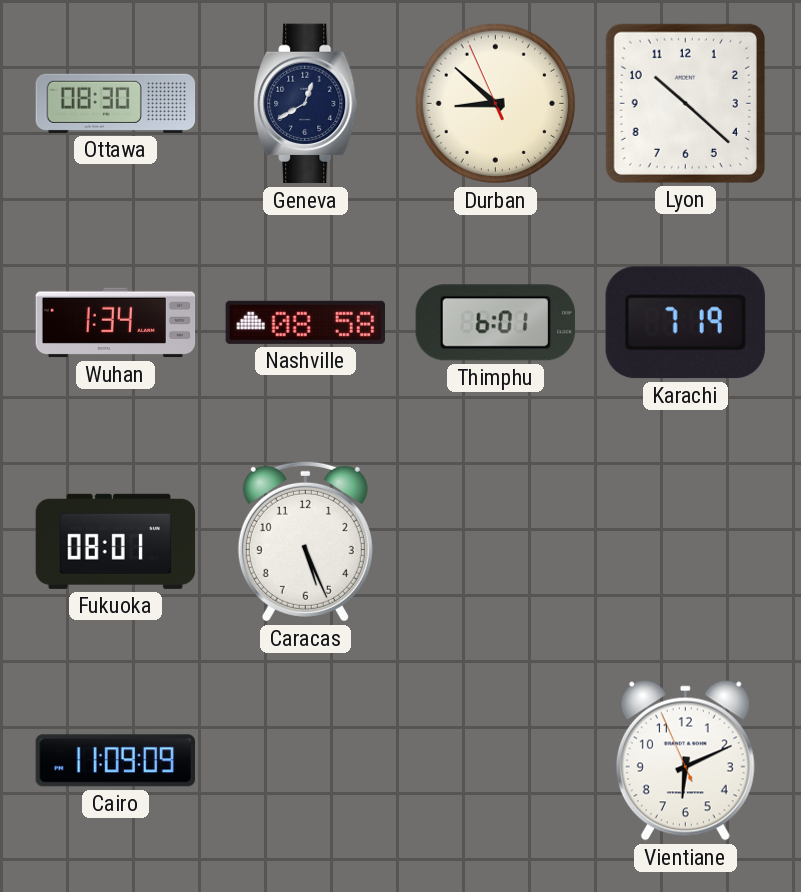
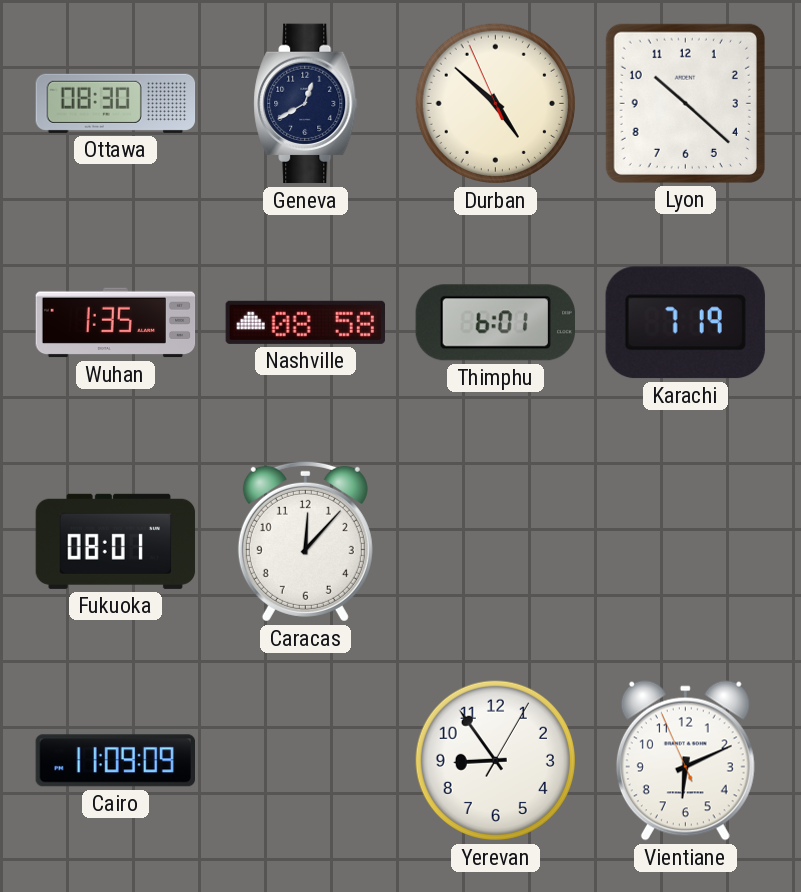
Durban: 8:51 -> 4:51 (495, 103)
Wuhan: 1:34 -> 1:35 (116, 323)
Caracas: 5:26 -> 12:07 (305, 541)
Yerevan: none -> 8:54 (495, 760)
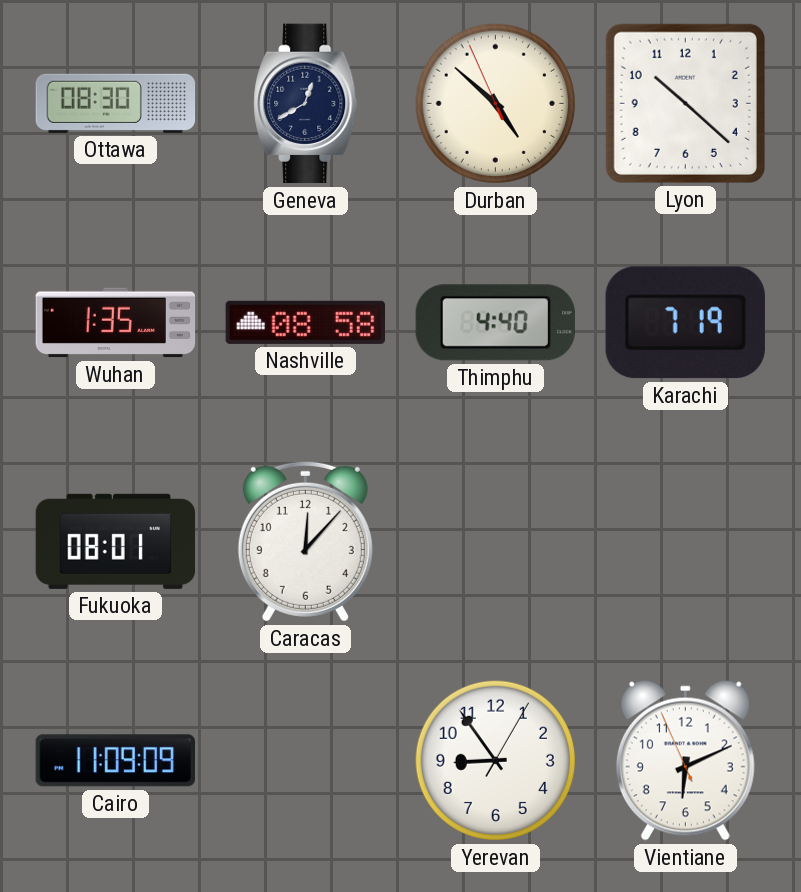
Thimphu: 6:01 -> 4:40 (495, 323)
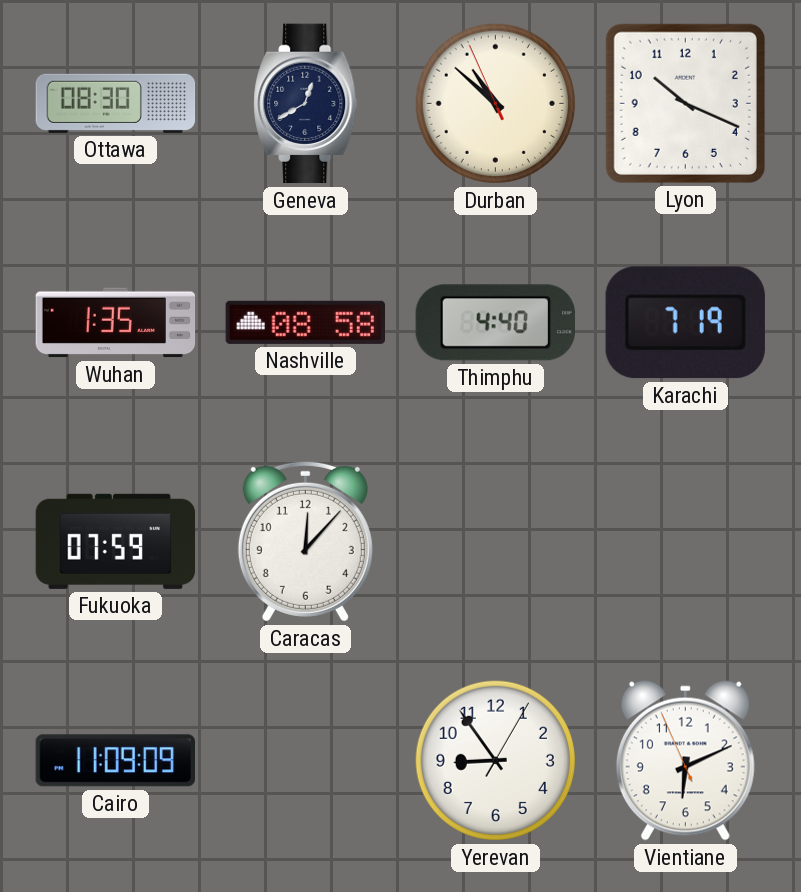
Durban: 4:51 -> 10:51 (495, 103)
Lyon: 10:22 -> 10:19 (685, 103)
Fukuoka: 08:01 -> 07:59 (116, 541)
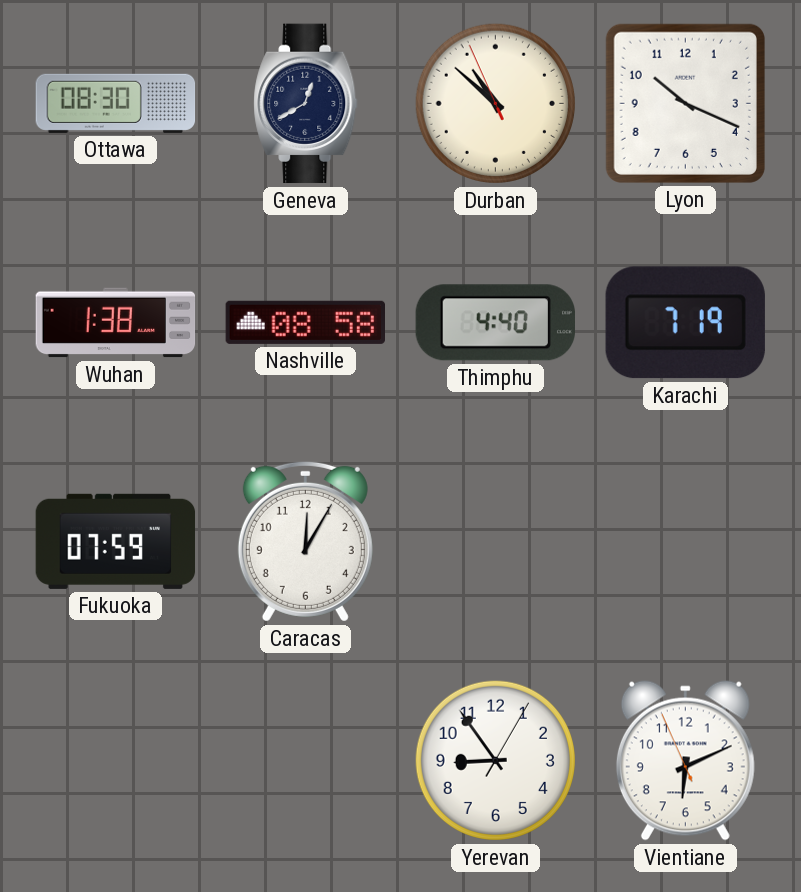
Wuhan: 1:35 -> 1:38 (116, 323)
Caracas: 12:07 -> 12:05 (305, 541)
Cairo: 11:09 -> none (115, 761)
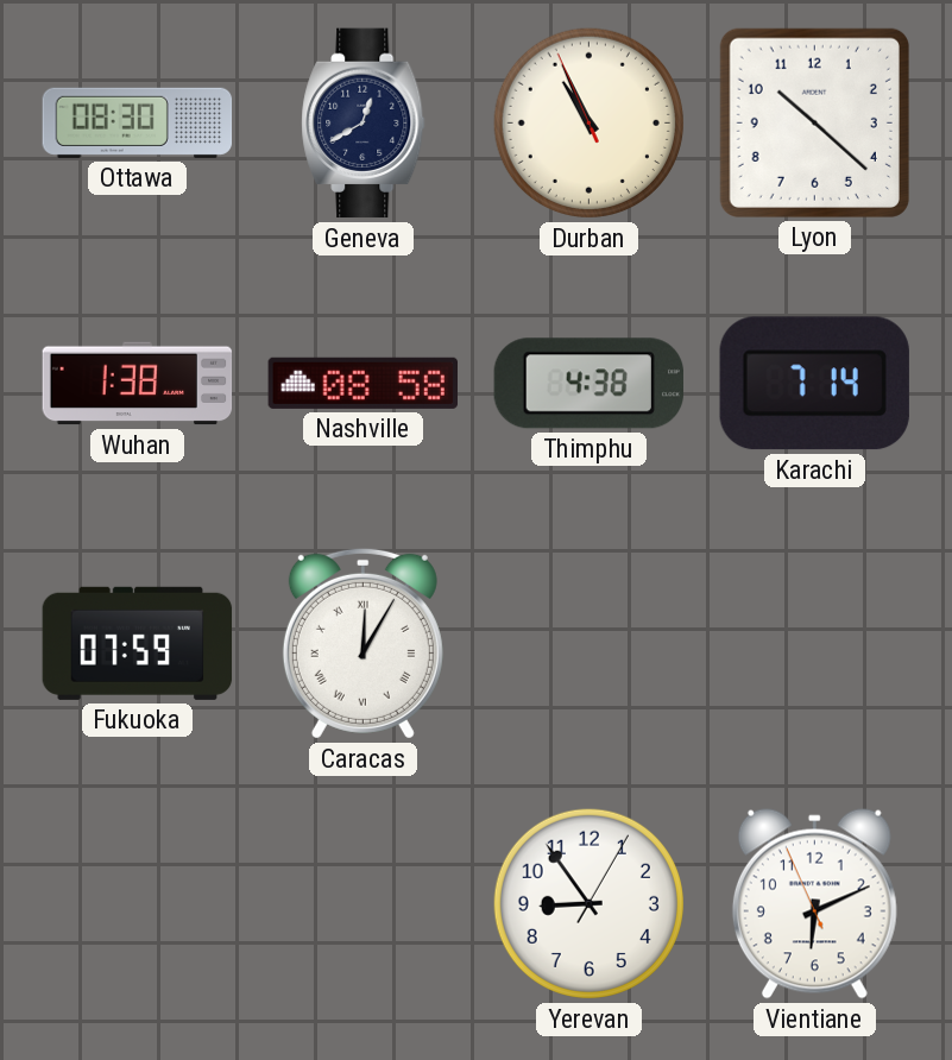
Durban: 10:51 -> 10:55 (588, 122)
Lyon: 10:19 -> 10:22 (814, 122)
Thimphu: 4:40 -> 4:38 (588, 384)
Karachi: 7:19 -> 7:14 (814, 384)
Caracas numerals: Arabic -> Roman (362, 643)
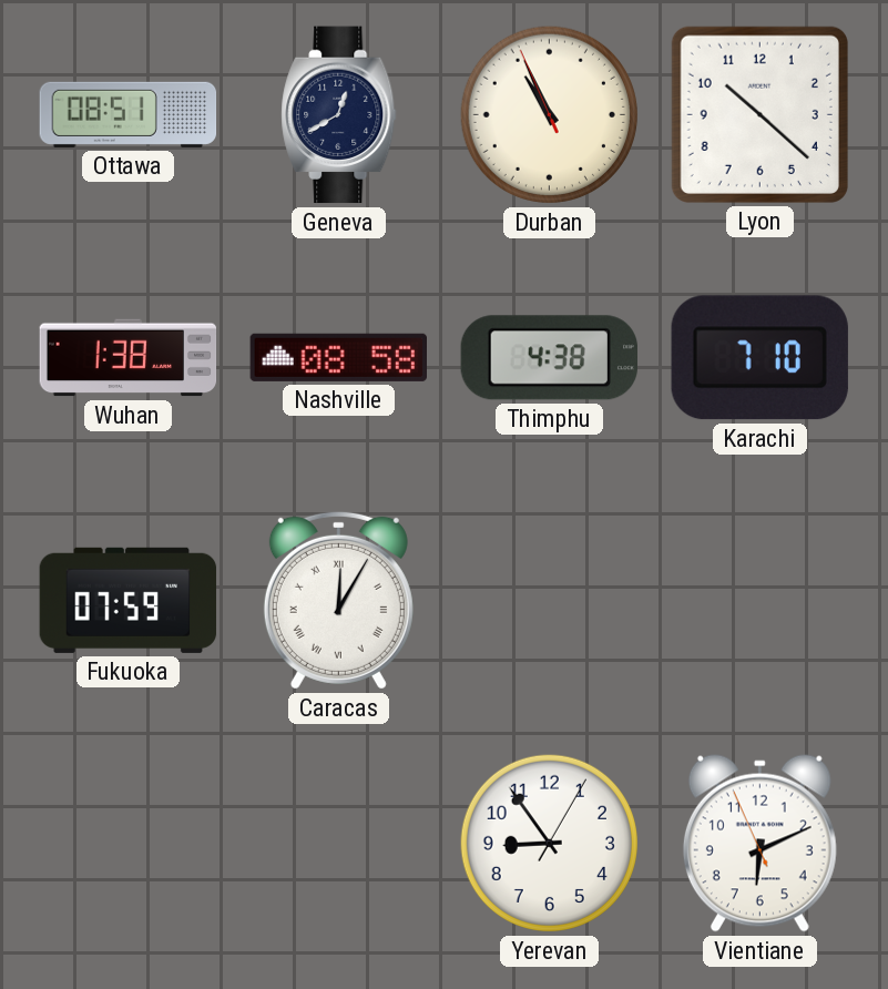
Ottawa: 08:30 -> 08:51 (129, 114)
Karachi: 7:14 -> 7:10 (759, 358)
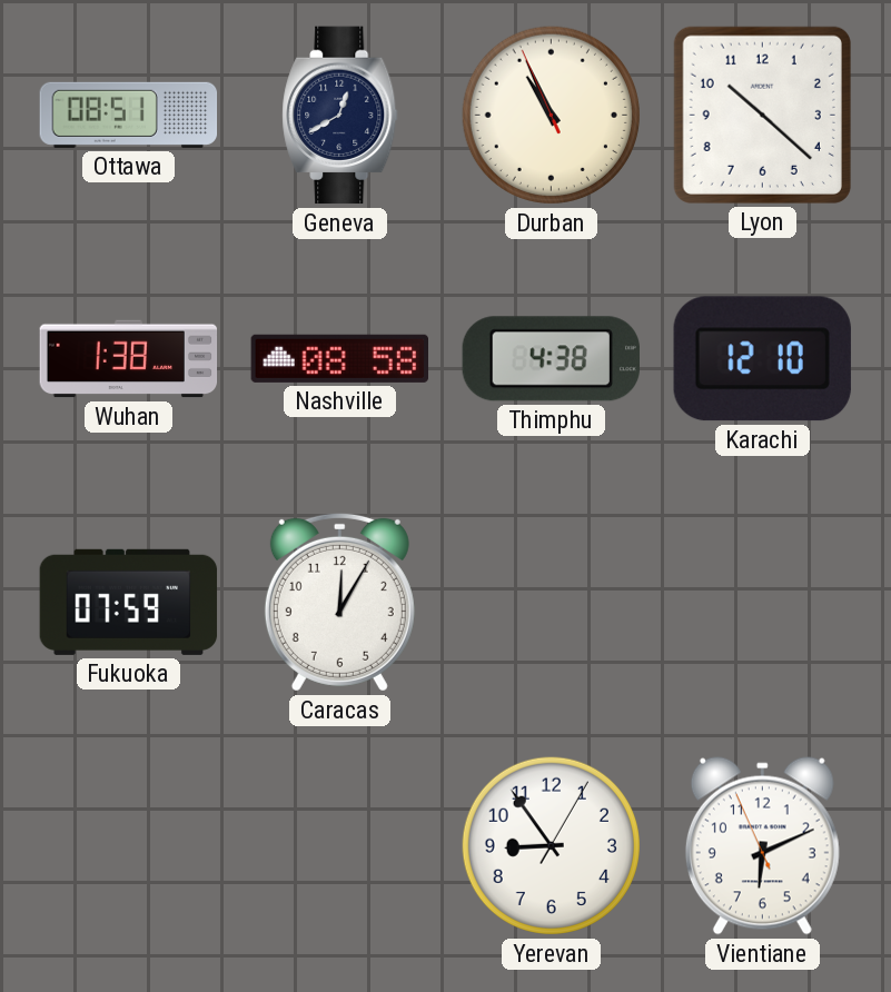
Karachi: 7:10 -> 12:10 (762, 359)
Caracas numerals: Roman -> Arabic (339, 602)
